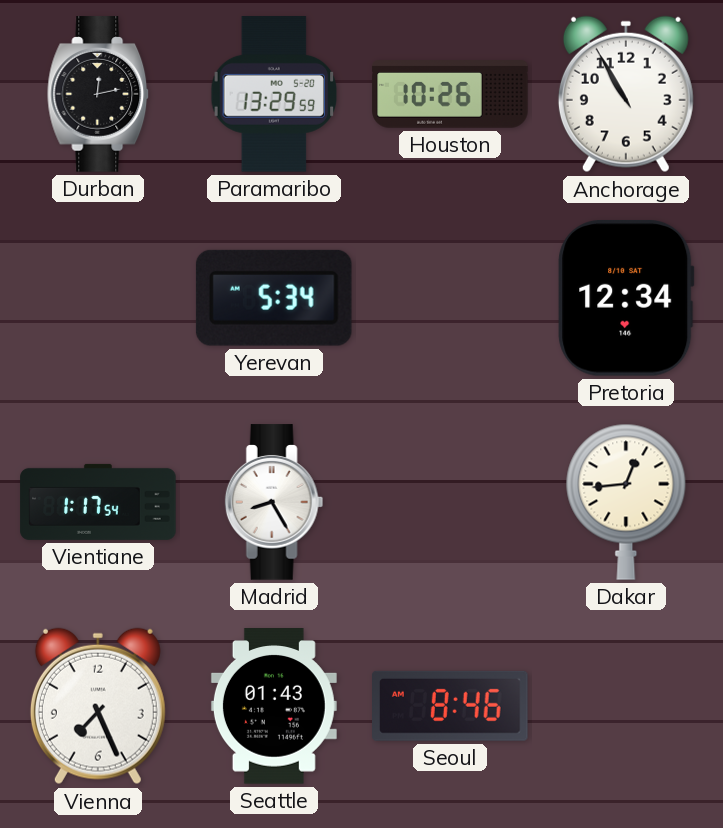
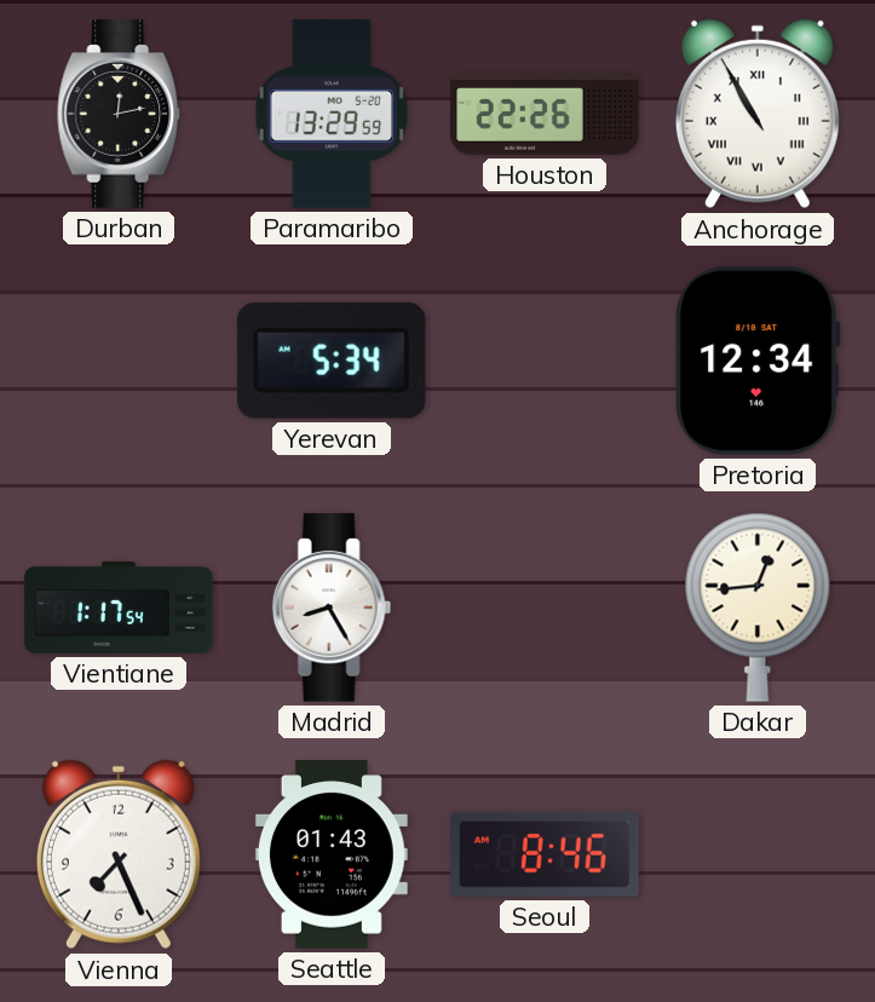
Houston: 10:26 -> 22:26 (545, 114)
Anchorage numerals: Arabic -> Roman (758, 114)
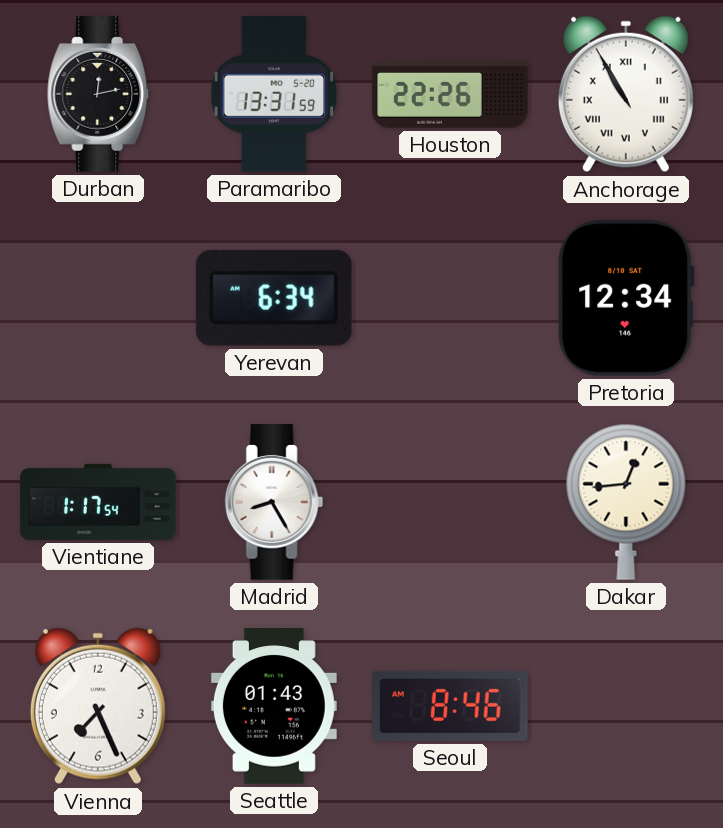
Paramaribo: 13:29 -> 13:31 (274, 94)
Yerevan: 5:34 -> 6:34 (274, 298)
